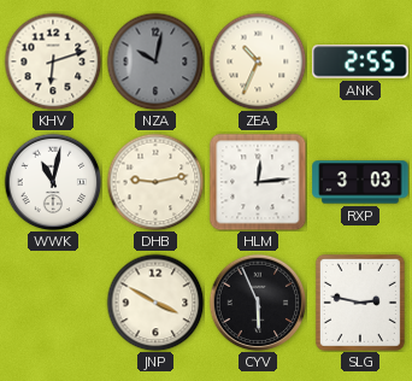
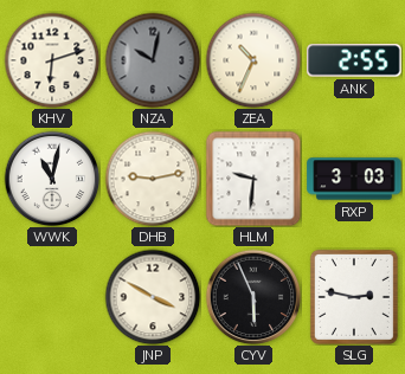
HLM: 12:14 -> 9:31 (253, 179)
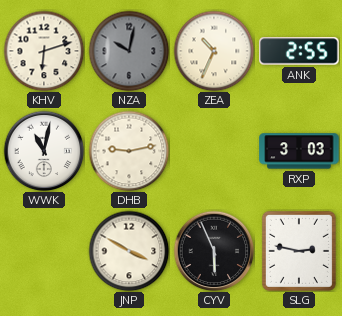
HLM: 9:31 -> none (253, 179)
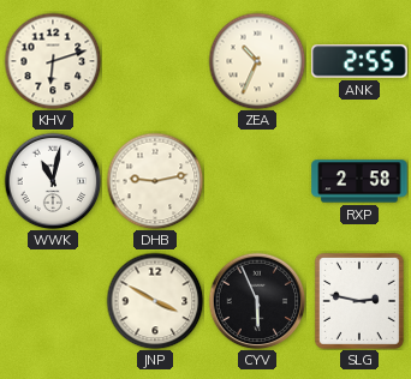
NZA: 10:02 -> none (129, 51)
RXP: 3:03 -> 2:58 (359, 181)
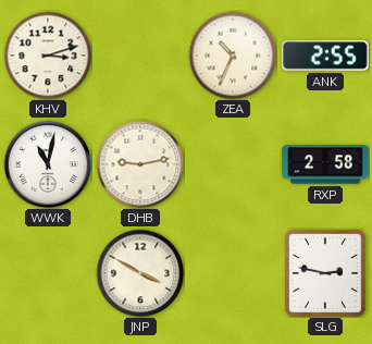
KHV: 6:12 -> 3:12 (48, 56)
CYV: 5:56 -> none (257, 301)
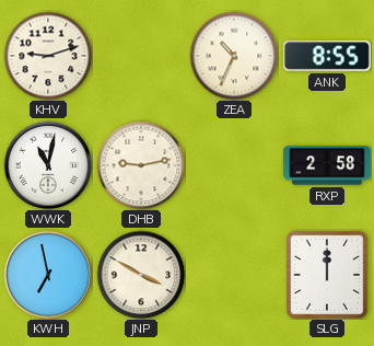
KHV: 3:12 -> 9:12 (48, 56)
ANK: 2:55 -> 8:55 (327, 56)
KWH: none -> 6:58 (48, 275)
SLG: 2:47 -> 12:00 (327, 275)
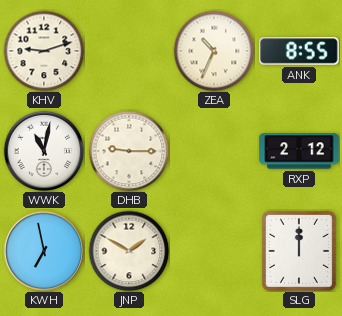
DHB: 9:13 -> 9:15 (129, 151)
RXP: 2:58 -> 2:12 (299, 151)
JNP: 3:50 -> 1:50 (129, 251)
